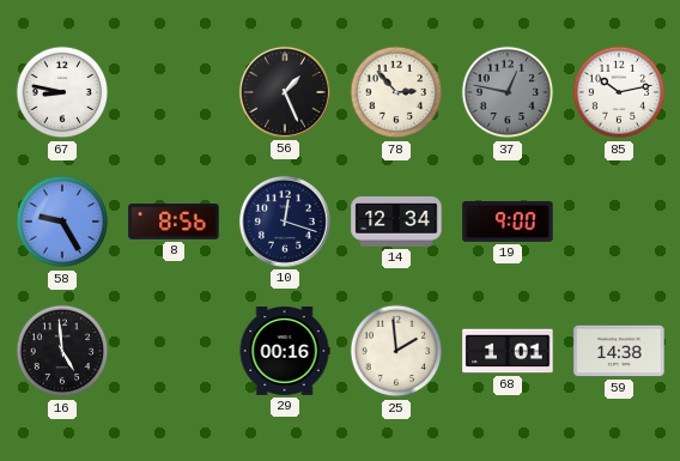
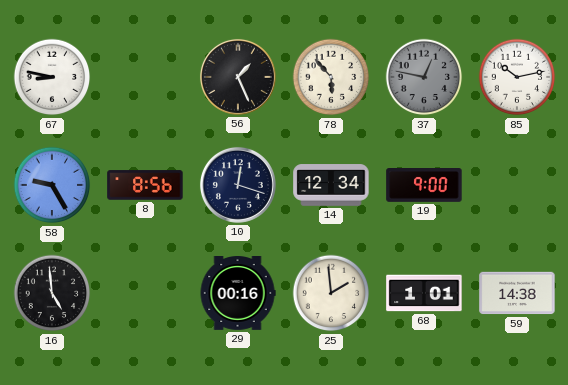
78: 2:53 -> 5:53 (331, 77)
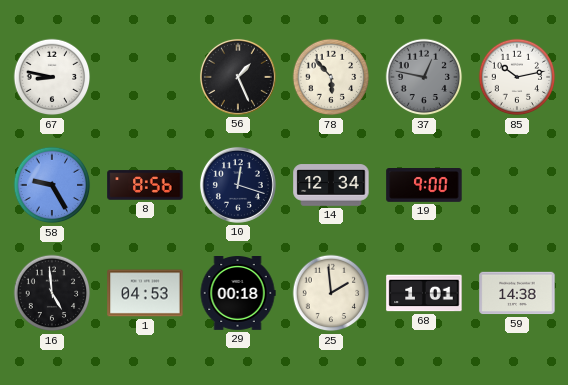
1: none -> 04:53 (145, 293)
29: 00:16 -> 00:18 (238, 294)
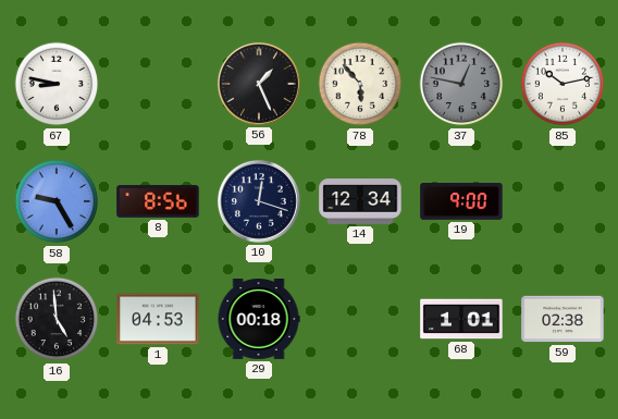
25: 1:59 -> none (331, 293)
59: 14:38 -> 02:38 (563, 319)
